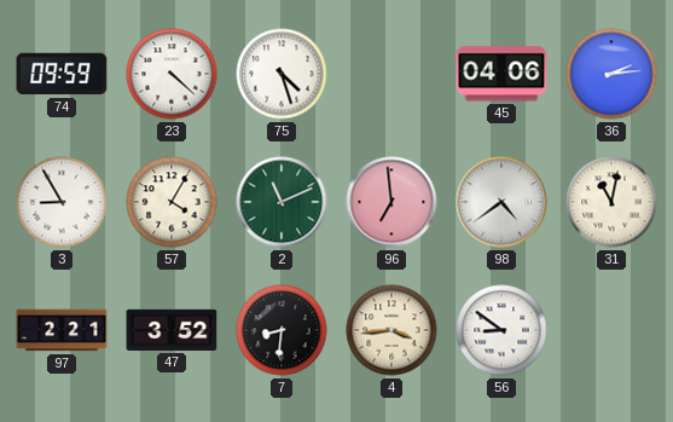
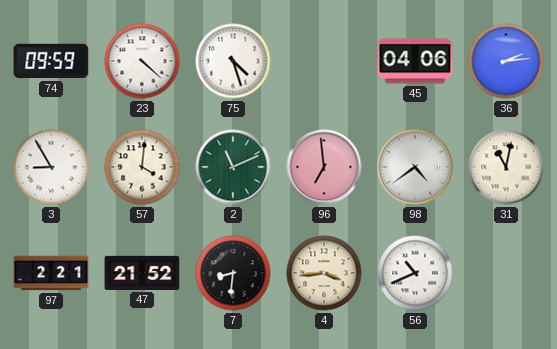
57: 4:05 -> 4:01 (142, 167)
47: 3:52 -> 21:52 (142, 273)
56: 8:51 -> 10:41 (415, 273)
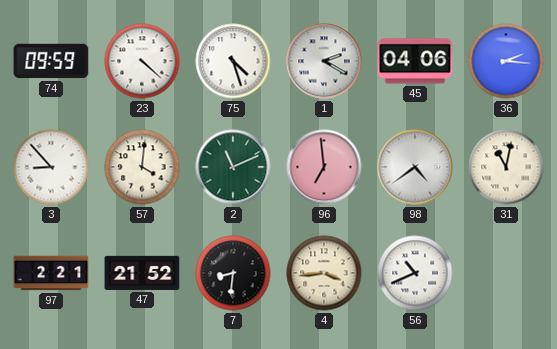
1: none -> 2:20 (324, 61)
36: 2:14 -> 2:16 (506, 61)
3: 8:55 -> 8:53 (51, 167)
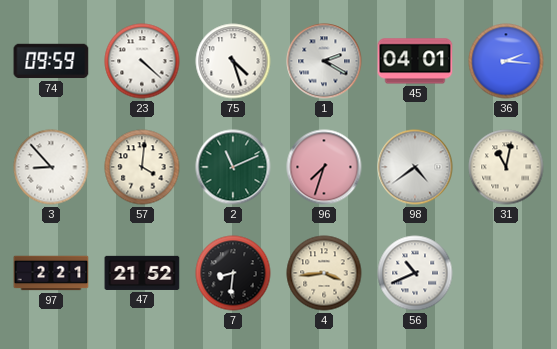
45: 04:06 -> 04:01 (415, 61)
96: 6:59 -> 7:33 (324, 167)
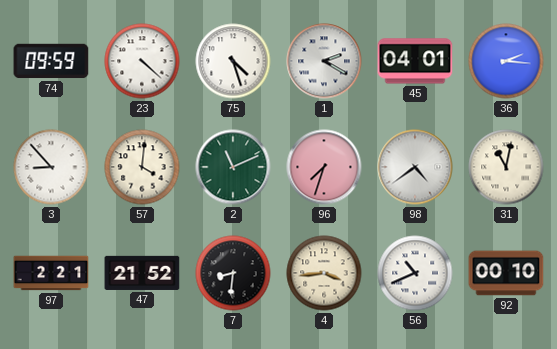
92: none -> 00:10 (506, 273)
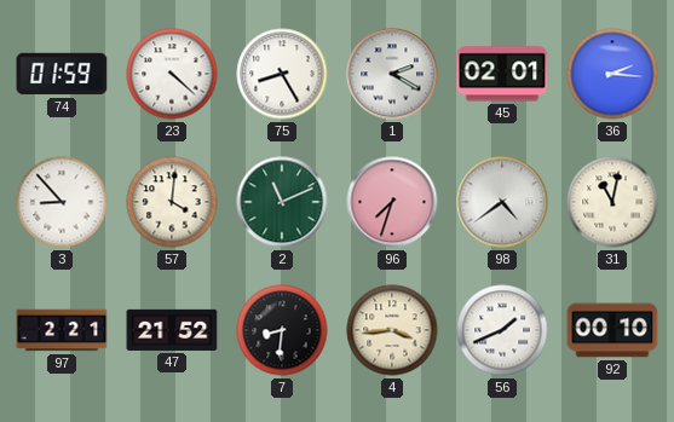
74: 09:59 -> 01:59 (62, 74)
75: 4:27 -> 8:25 (282, 74)
45: 04:01 -> 02:01 (502, 74)
56: 10:41 -> 1:41 (502, 330)
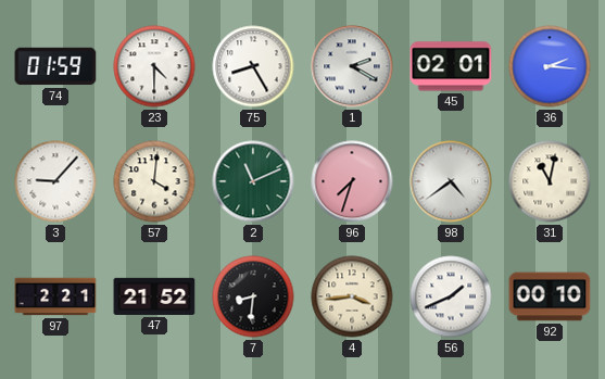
23: 4:22 -> 4:30 (154, 66)
3: 8:53 -> 9:07 (55, 181)
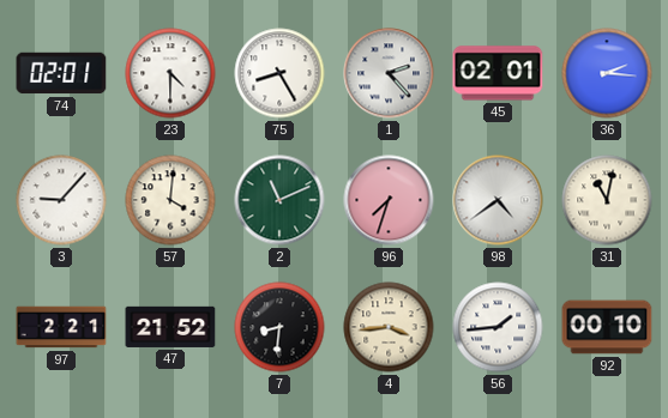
74: 01:59 -> 02:01 (61, 73)
1: 2:20 -> 2:23 (389, 73)
56: 1:41 -> 1:44 (498, 327)
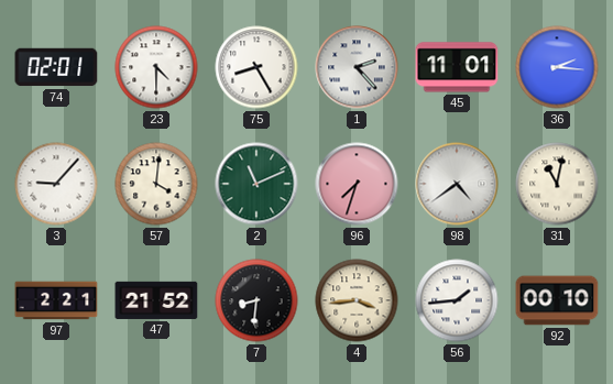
45: 02:01 -> 11:01 (457, 67)
